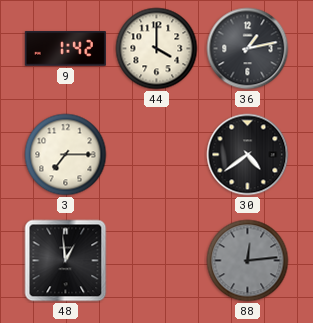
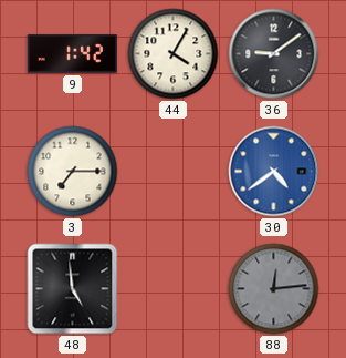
44: 4:00 -> 4:05 (174, 54)
36: 1:13 -> 9:09 (274, 54)
30 dial: black -> blue (274, 172)
48: 12:59 -> 4:59 (73, 289)
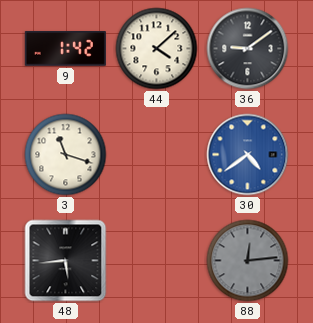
44: 4:05 -> 4:08 (157, 49)
3: 7:15 -> 11:18 (66, 155)
48: 4:59 -> 5:44 (66, 261)
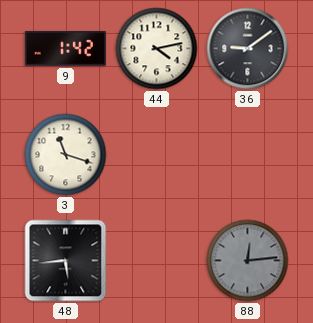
44: 4:08 -> 4:13 (157, 49)
30: 4:39 -> none (248, 155)
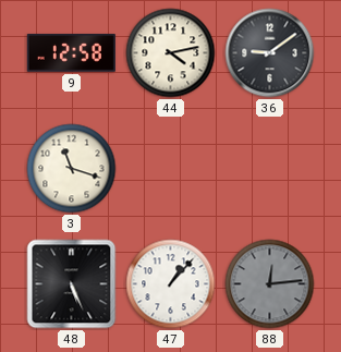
9: 1:42 -> 12:58 (71, 53)
48: 5:44 -> 5:26 (72, 284)
47: none -> 1:07 (171, 284)
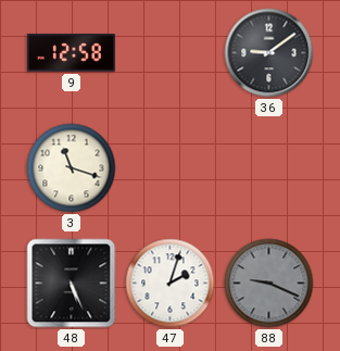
44: 4:13 -> none (171, 53)
47: 1:07 -> 2:03 (171, 284)
88: 12:14 -> 9:19 (269, 284)
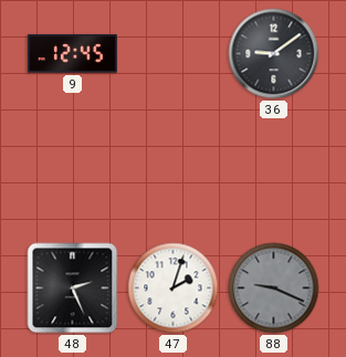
9: 12:58 -> 12:45 (72, 54)
3: 11:18 -> none (72, 168)
48: 5:26 -> 2:26 (73, 288)
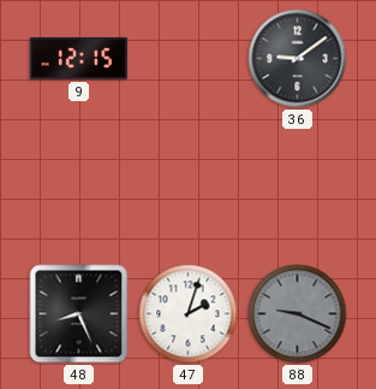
9: 12:45 -> 12:15 (78, 59)
48: 2:26 -> 8:26 (79, 314)
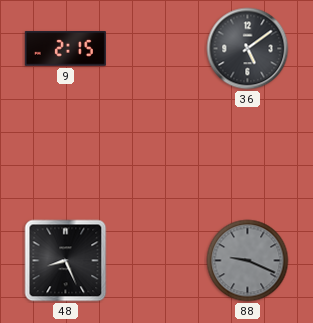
9: 12:15 -> 2:15 (65, 49)
36: 9:09 -> 5:09 (248, 49)
47: 2:03 -> none (189, 314)
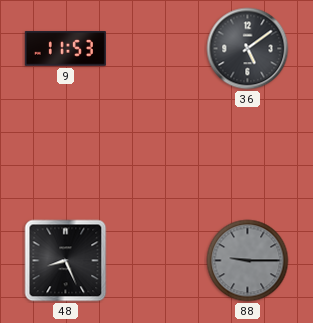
9: 2:15 -> 11:53 (65, 49)
88: 9:19 -> 9:15 (248, 261)
